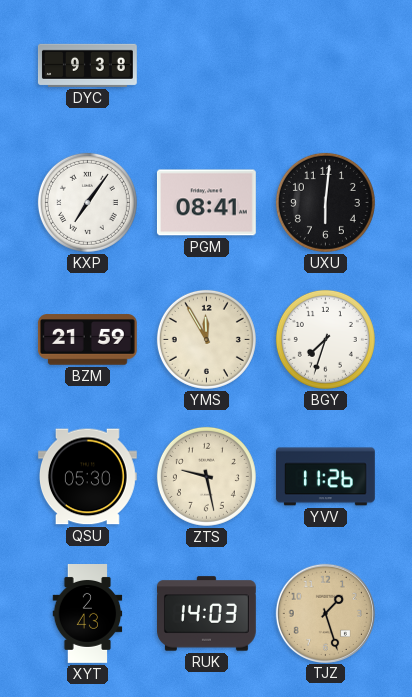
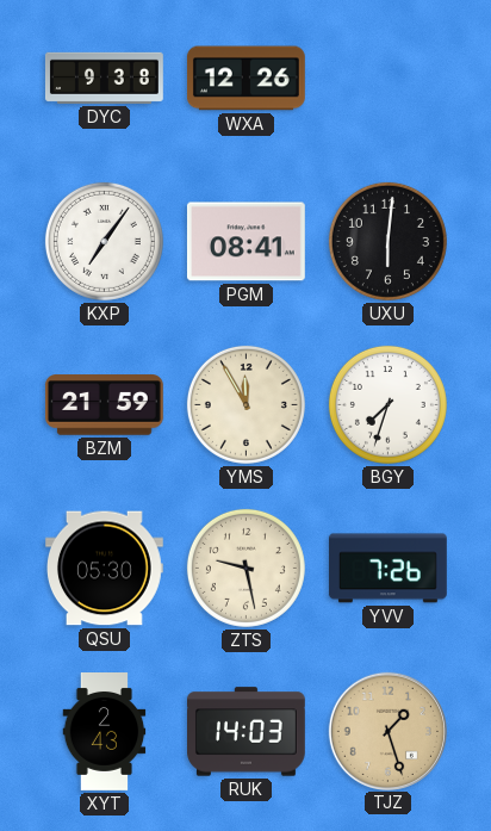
WXA: none -> 12:26 (245, 79)
YVV: 11:26 -> 7:26 (387, 569)
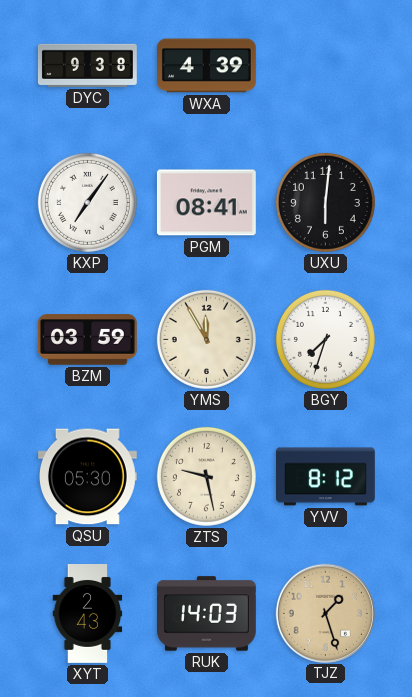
WXA: 12:26 -> 4:39 (206, 66)
BZM: 21:59 -> 03:59 (87, 340)
YVV: 7:26 -> 8:12 (325, 477)
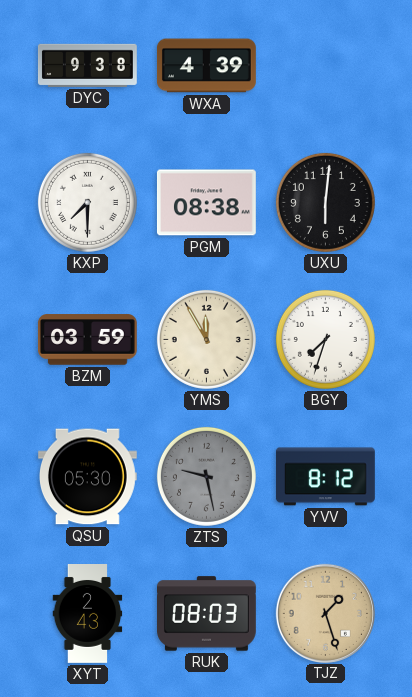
KXP: 7:06 -> 7:30 (87, 202)
PGM: 08:41 -> 08:38 (206, 203)
ZTS dial: cream -> grey (206, 476)
RUK: 14:03 -> 08:03 (207, 614)
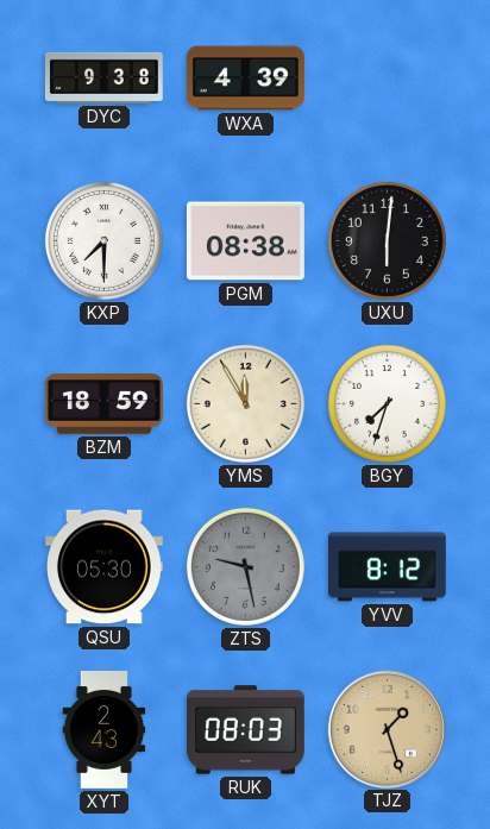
BZM: 03:59 -> 18:59 (103, 404)
